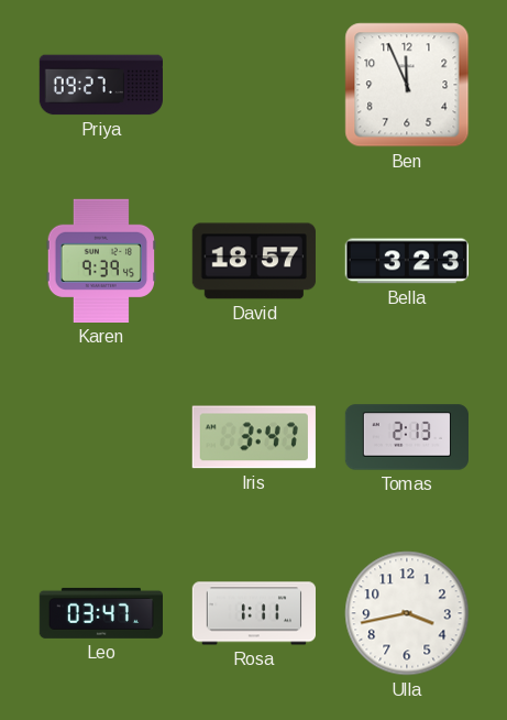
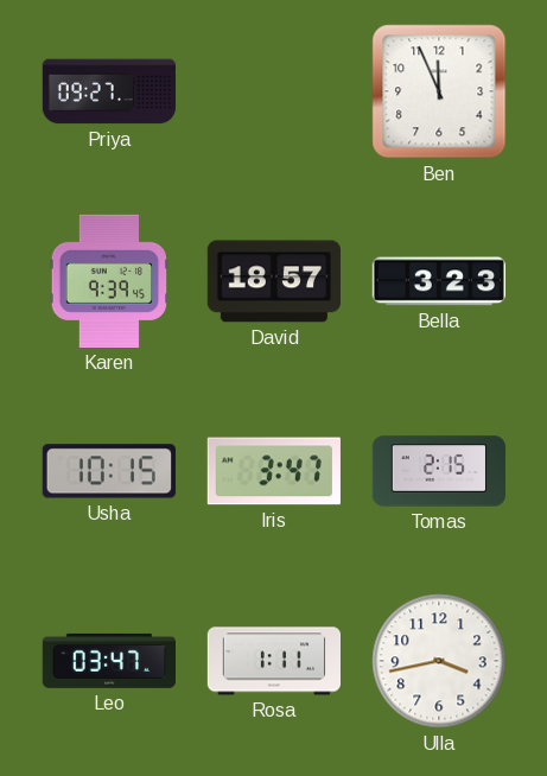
Usha: none -> 10:15 (109, 471)
Tomas: 2:13 -> 2:15 (439, 471)
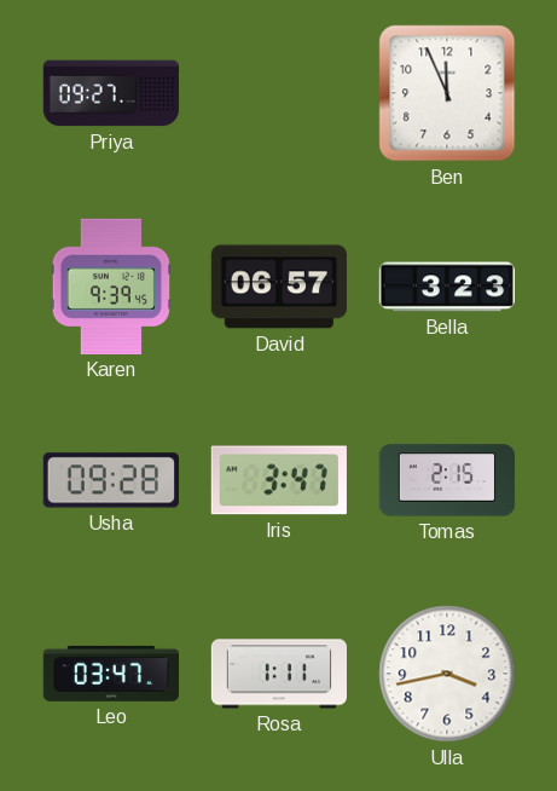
David: 18:57 -> 06:57 (279, 287)
Usha: 10:15 -> 09:28 (111, 480)
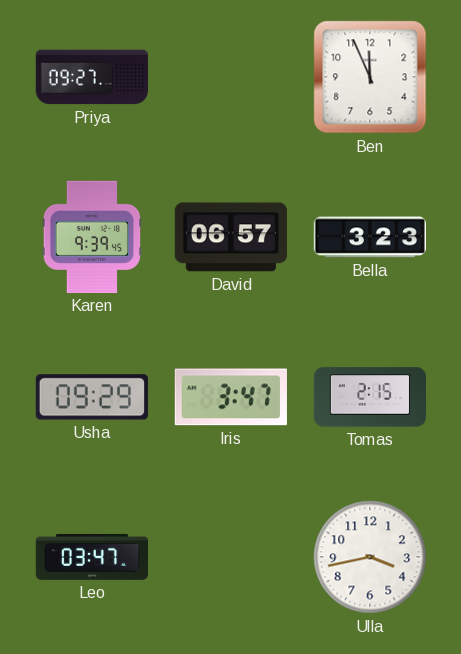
Usha: 09:28 -> 09:29 (92, 397)
Rosa: 1:11 -> none (278, 674)
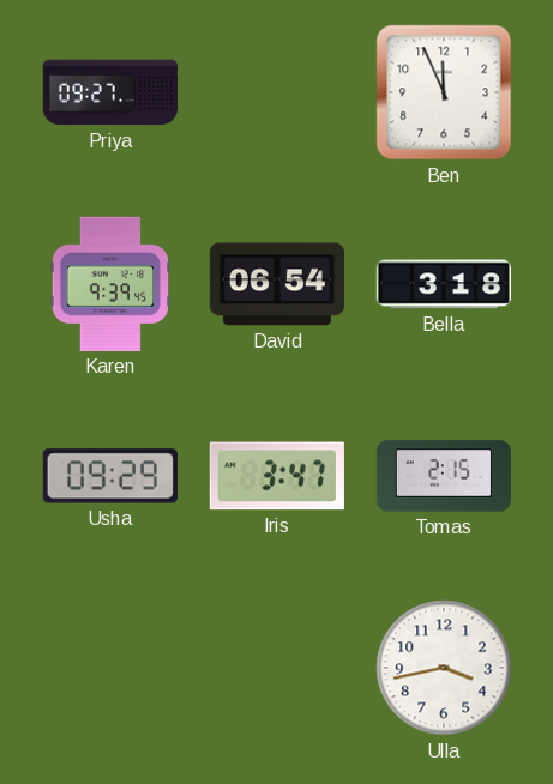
David: 06:57 -> 06:54 (277, 284)
Bella: 3:23 -> 3:18 (444, 284)
Leo: 03:47 -> none (91, 557)
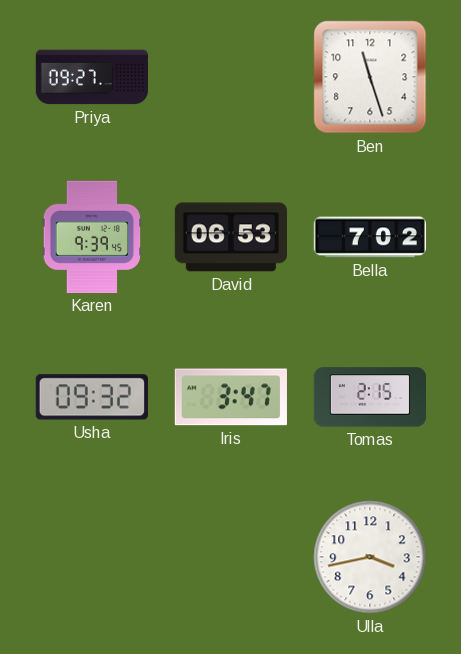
Ben: 11:56 -> 11:27 (370, 77)
David: 06:54 -> 06:53 (231, 237)
Bella: 3:18 -> 7:02 (370, 237)
Usha: 09:29 -> 09:32 (92, 397)
